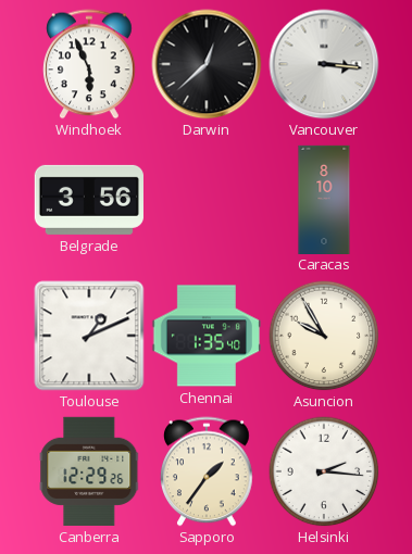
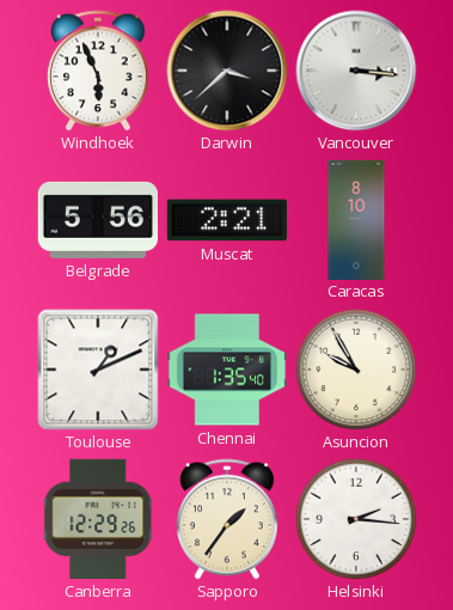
Darwin: 12:38 -> 3:38 (227, 71)
Belgrade: 3:56 -> 5:56 (98, 220)
Muscat: none -> 2:21 (227, 220)
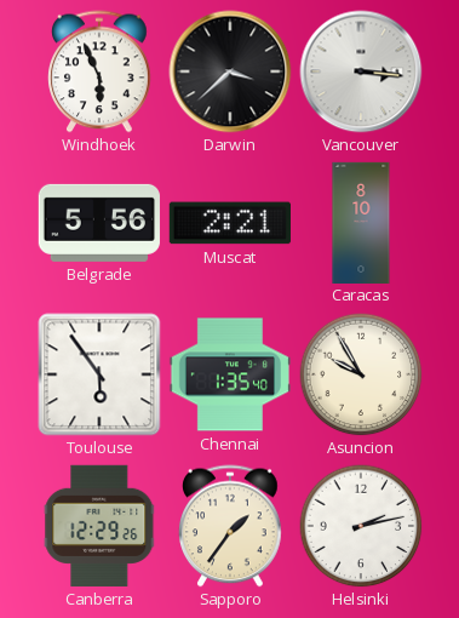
Toulouse: 1:11 -> 5:54 (99, 374)
Helsinki: 2:16 -> 2:13 (361, 526)
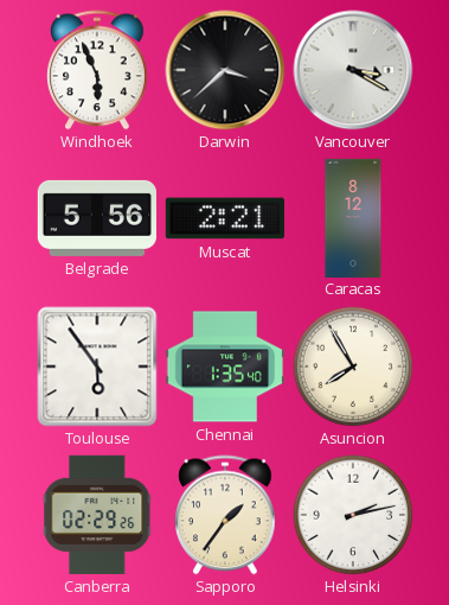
Vancouver: 3:16 -> 3:20 (353, 70)
Caracas: 8:10 -> 8:12 (353, 217)
Asuncion: 9:55 -> 7:55 (353, 367)
Canberra: 12:29 -> 02:29 (97, 515)
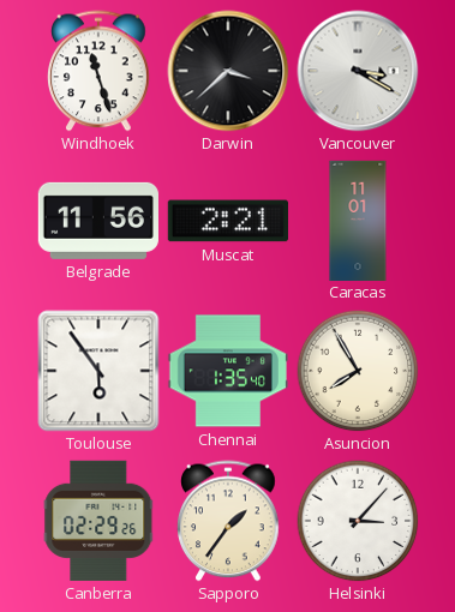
Windhoek: 5:56 -> 11:27 (100, 71)
Belgrade: 5:56 -> 11:56 (98, 221)
Caracas: 8:12 -> 11:01 (358, 220)
Helsinki: 2:13 -> 3:07 (358, 521)
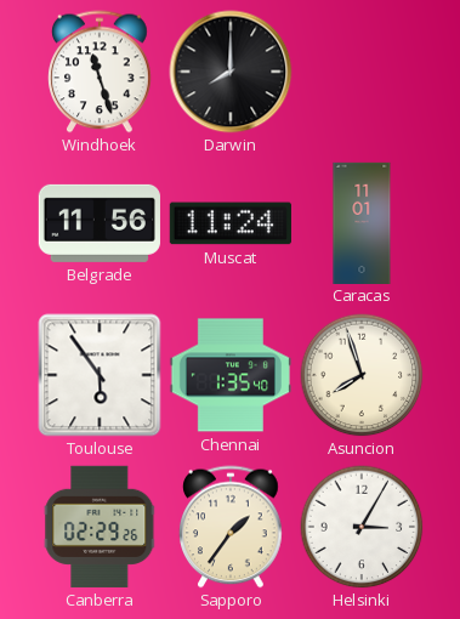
Darwin: 3:38 -> 8:00 (231, 72)
Vancouver: 3:20 -> none (358, 71)
Muscat: 2:21 -> 11:24 (231, 223)
Asuncion: 7:55 -> 7:57 (362, 375)
Helsinki: 3:07 -> 3:05 (362, 527)
